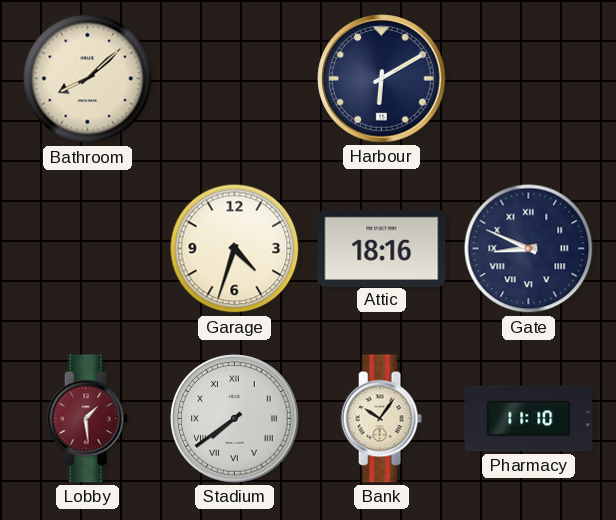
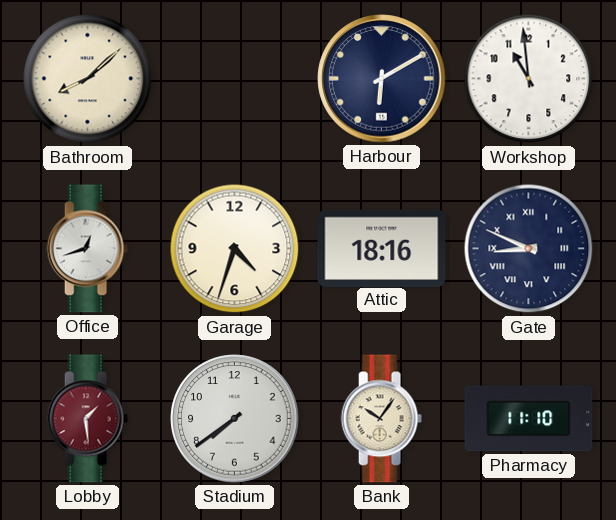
Workshop: none -> 10:59 (529, 79)
Office: none -> 12:42 (87, 249)
Stadium numerals: Roman -> Arabic (235, 419)
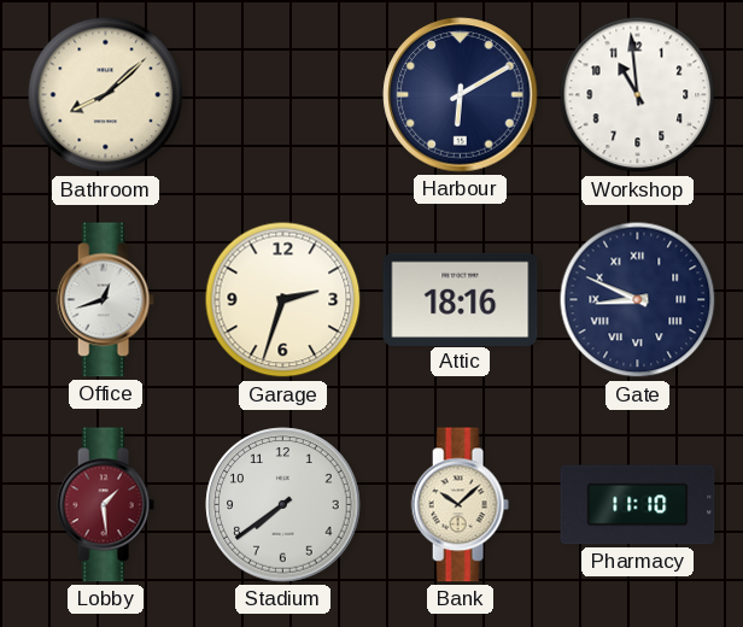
Garage: 4:33 -> 2:33 (283, 300)
Bank: 10:06 -> 10:08 (460, 505)
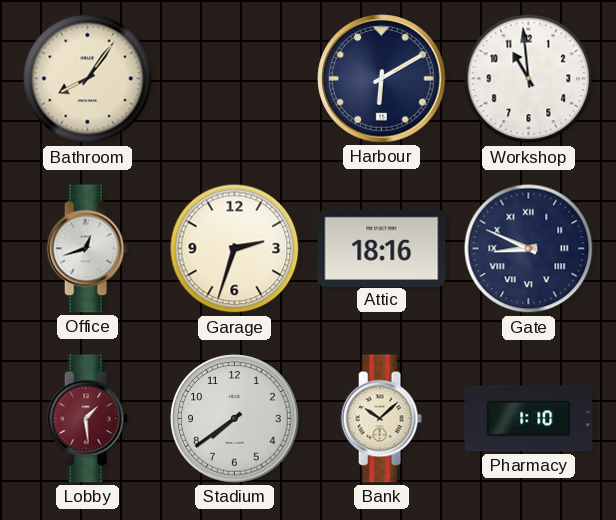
Bathroom: 8:08 -> 8:06 (88, 79)
Pharmacy: 11:10 -> 1:10 (529, 419)
